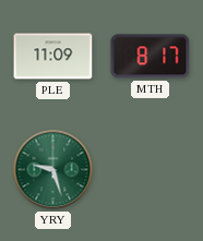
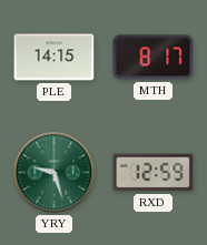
PLE: 11:09 -> 14:15 (55, 58)
RXD: none -> 12:59 (154, 173)
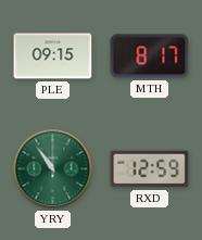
PLE: 14:15 -> 09:15 (53, 56)
YRY: 9:27 -> 10:54 (53, 169)
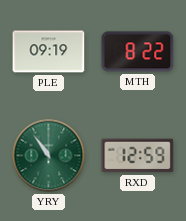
PLE: 09:15 -> 09:19 (49, 52)
MTH: 8:17 -> 8:22 (138, 52)
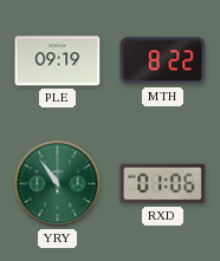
RXD: 12:59 -> 01:06 (163, 184)
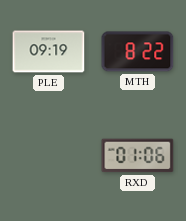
YRY: 10:54 -> none (58, 184)
